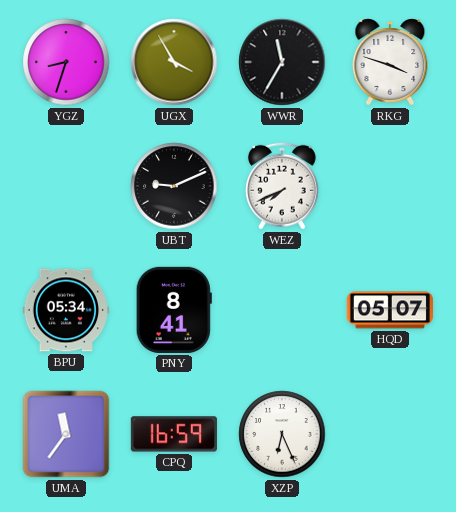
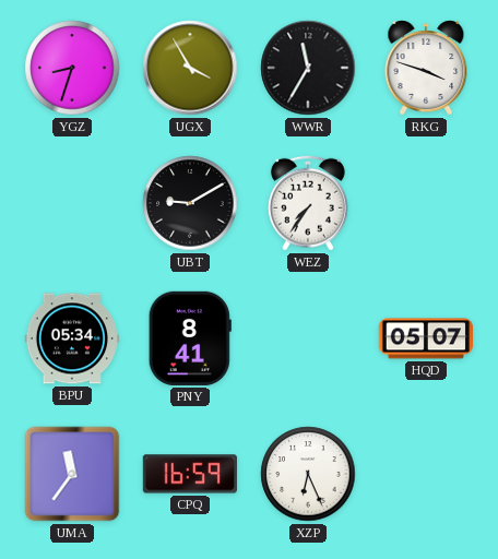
UBT: 9:11 -> 9:10 (190, 203)
WEZ: 7:41 -> 7:36 (308, 203)
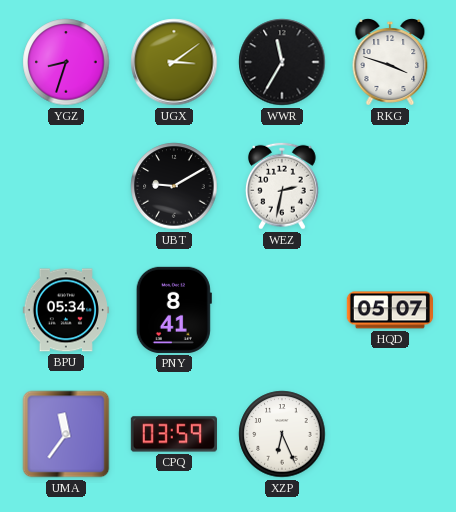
UGX: 3:55 -> 3:09 (174, 62)
WEZ: 7:36 -> 2:32 (282, 186)
CPQ: 16:59 -> 03:59 (174, 434)
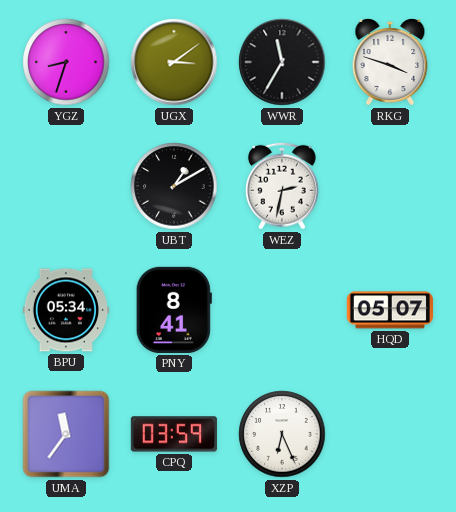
UBT: 9:10 -> 1:10 (174, 186)
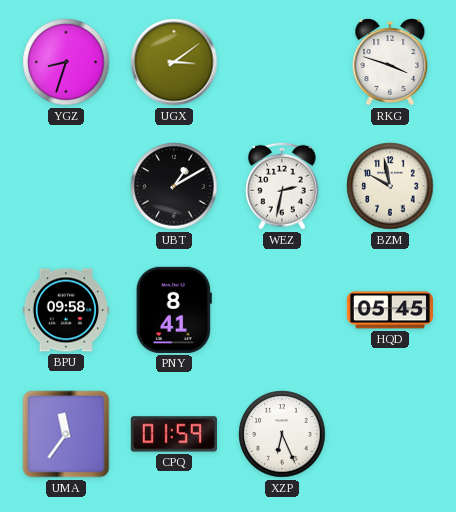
WWR: 11:35 -> none (282, 62)
BZM: none -> 9:58 (390, 186)
BPU: 05:34 -> 09:58 (66, 310)
HQD: 05:07 -> 05:45 (389, 310)
CPQ: 03:59 -> 01:59 (174, 434)
